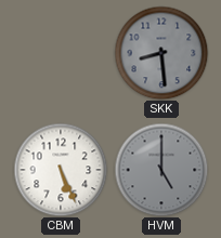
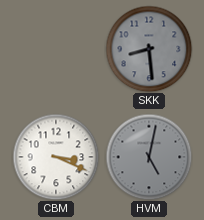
CBM: 5:26 -> 3:19 (56, 157)
HVM: 5:00 -> 5:02 (149, 157)
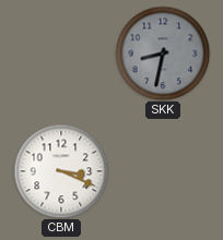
SKK: 8:29 -> 8:32 (163, 53)
HVM: 5:02 -> none (149, 157)
